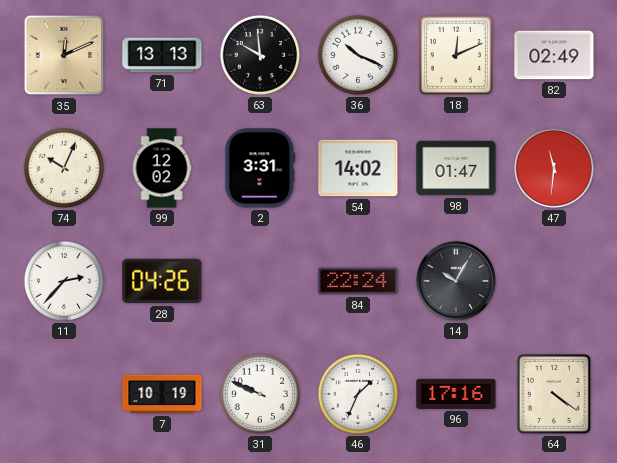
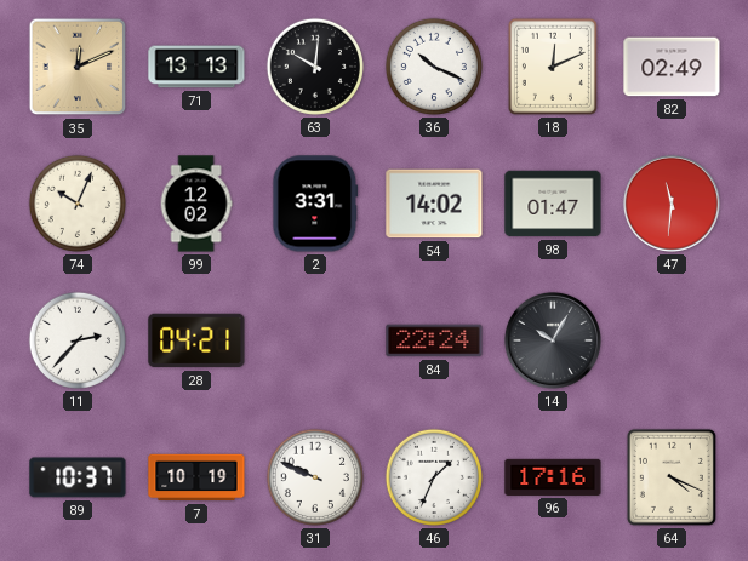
63: 9:59 -> 10:01 (315, 67)
28: 04:26 -> 04:21 (196, 340)
89: none -> 10:37 (78, 477)
64: 4:21 -> 4:19 (672, 477)
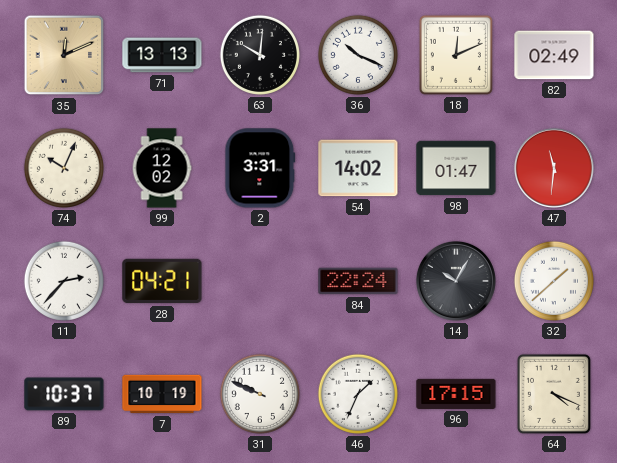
32: none -> 1:38 (554, 281)
96: 17:16 -> 17:15 (456, 394)
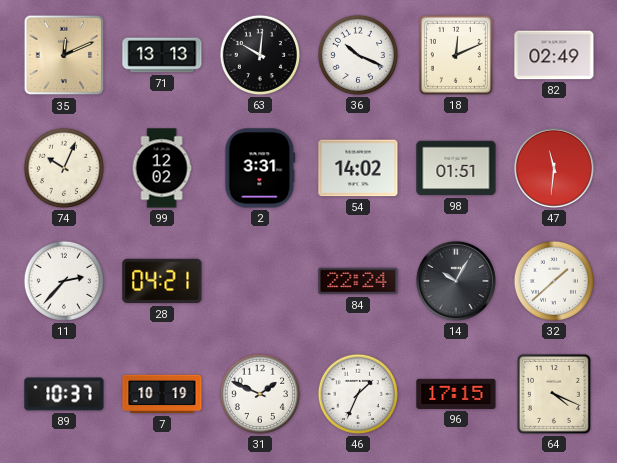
98: 01:47 -> 01:51 (456, 168)
31: 9:49 -> 1:49 (260, 394)
